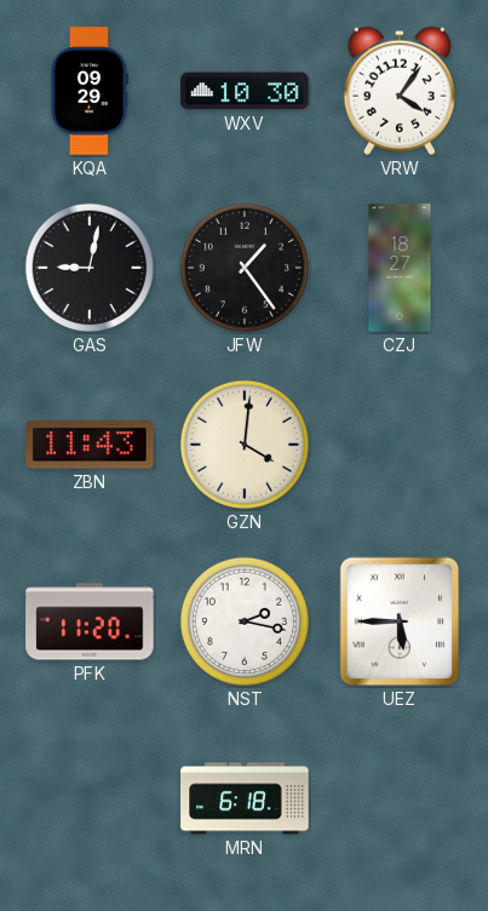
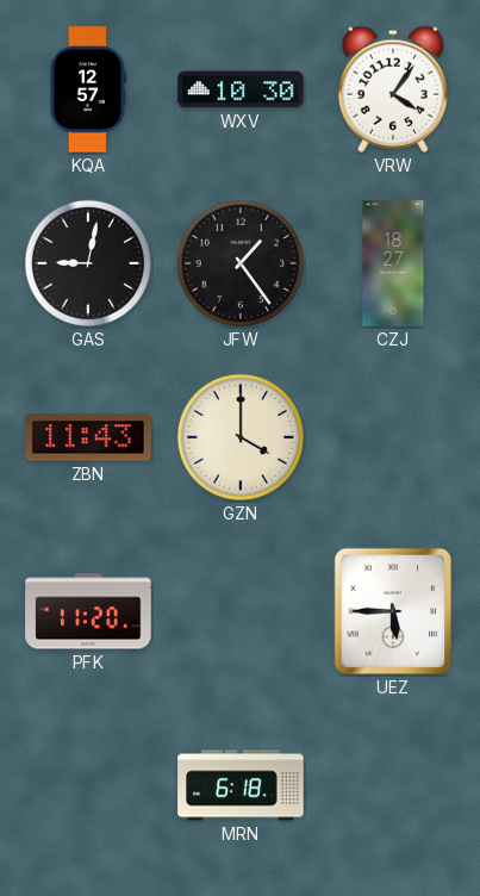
KQA: 09:29 -> 12:57 (87, 89)
GZN: 4:01 -> 4:00 (241, 437)
NST: 2:17 -> none (245, 621)
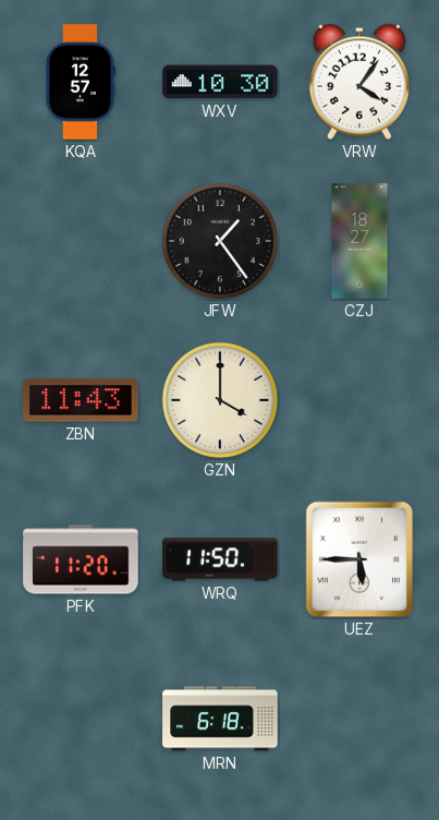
GAS: 9:02 -> none (88, 263)
WRQ: none -> 11:50 (220, 559)
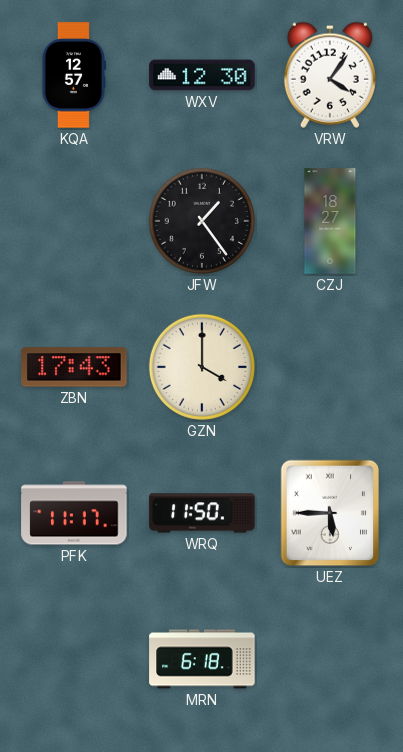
WXV: 10:30 -> 12:30 (202, 75)
ZBN: 11:43 -> 17:43 (74, 367)
PFK: 11:20 -> 11:17 (74, 513)
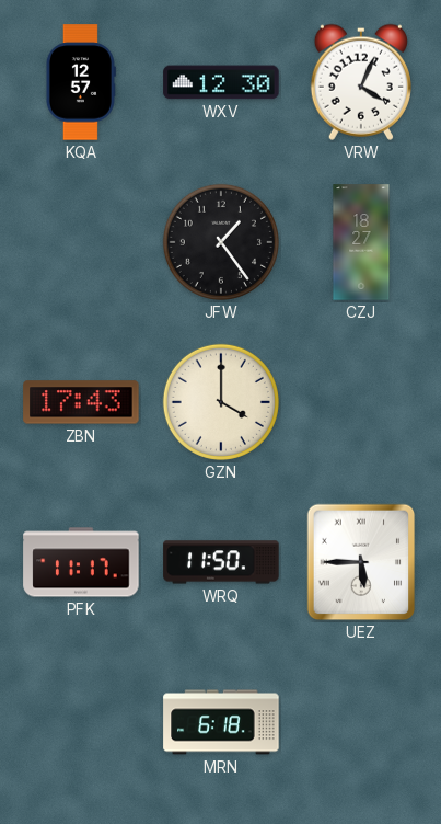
VRW: 4:06 -> 4:04 (361, 82)
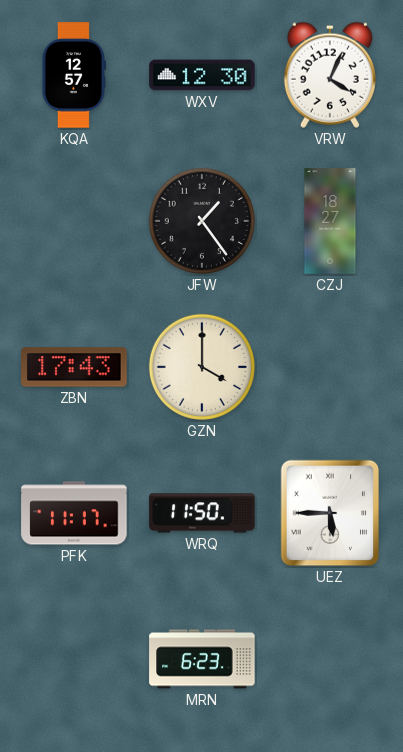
MRN: 6:18 -> 6:23 (202, 659)
